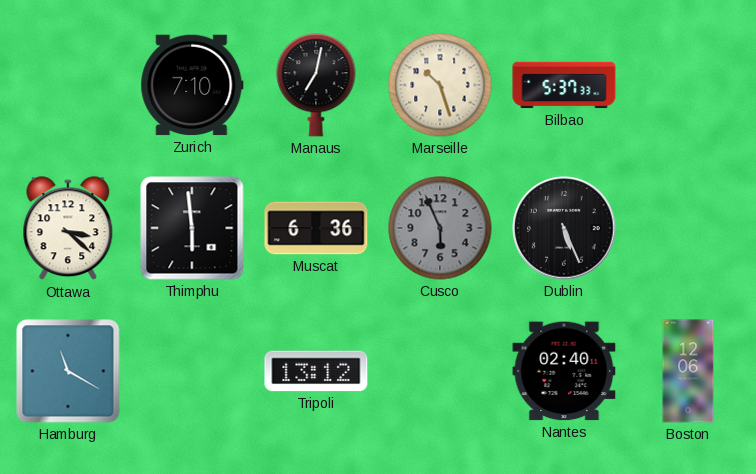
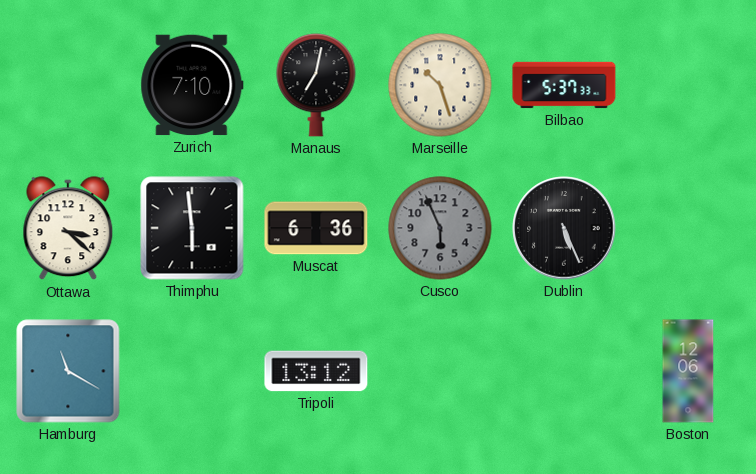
Nantes: 02:40 -> none (564, 371)
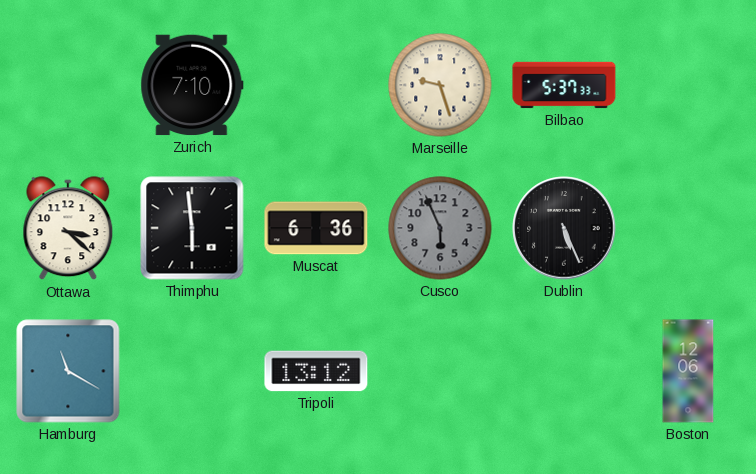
Manaus: 7:02 -> none (316, 85)
Marseille: 10:27 -> 9:27 (440, 85)
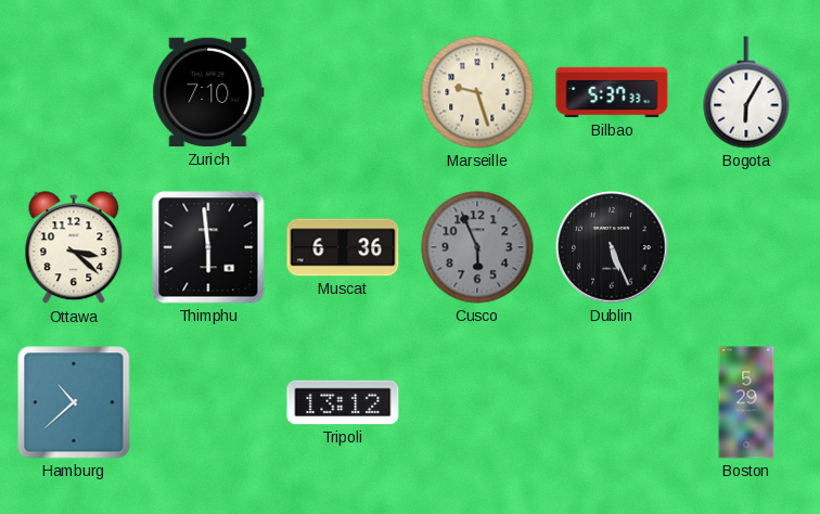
Bogota: none -> 6:05 (746, 92)
Hamburg: 11:20 -> 10:38 (74, 402)
Boston: 12:06 -> 5:29 (746, 402)
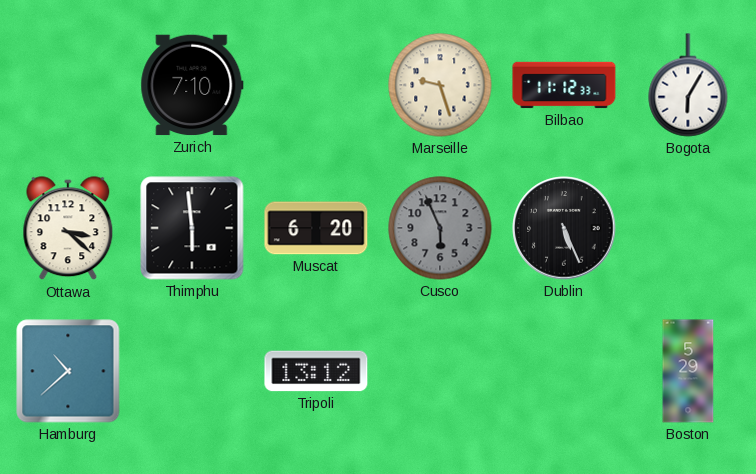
Bilbao: 5:37 -> 11:12 (564, 85)
Muscat: 6:36 -> 6:20 (316, 228)
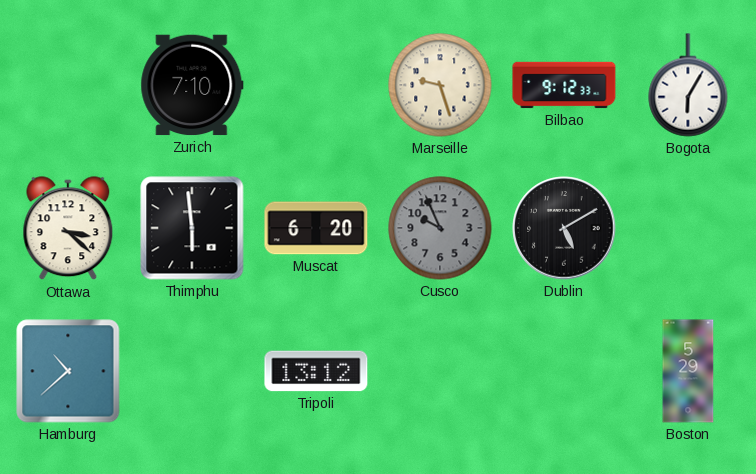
Bilbao: 11:12 -> 9:12 (564, 85)
Cusco: 5:56 -> 9:56 (440, 228)
Dublin: 5:26 -> 5:10 (564, 228)
